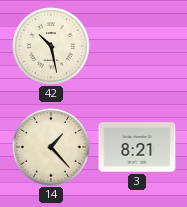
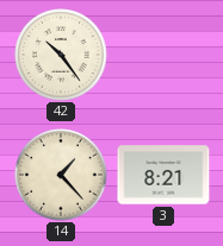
42: 10:28 -> 10:24 (61, 55)
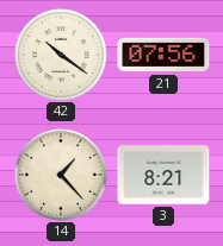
42: 10:24 -> 10:21 (61, 55)
21: none -> 07:56 (163, 55)
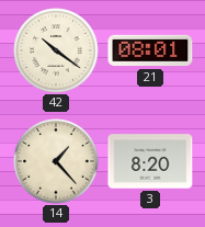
21: 07:56 -> 08:01 (150, 50)
3: 8:21 -> 8:20 (150, 161)
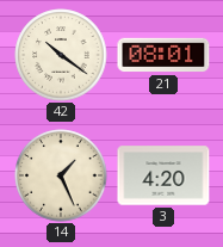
14: 1:23 -> 1:26 (61, 175)
3: 8:20 -> 4:20 (163, 175)
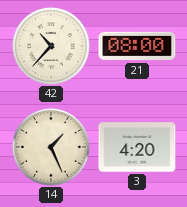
42: 10:21 -> 10:37 (51, 46)
21: 08:01 -> 08:00 (137, 46)
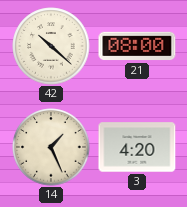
42: 10:37 -> 10:22 (51, 46)
